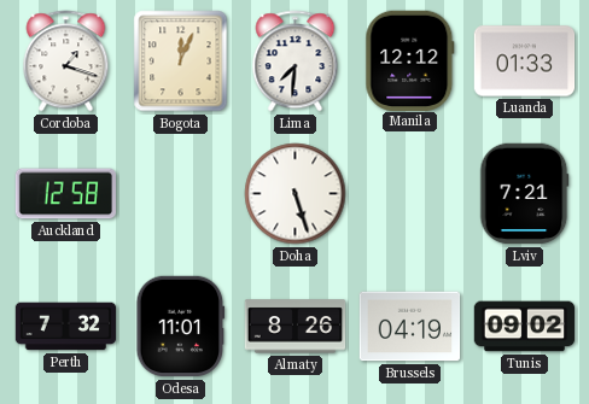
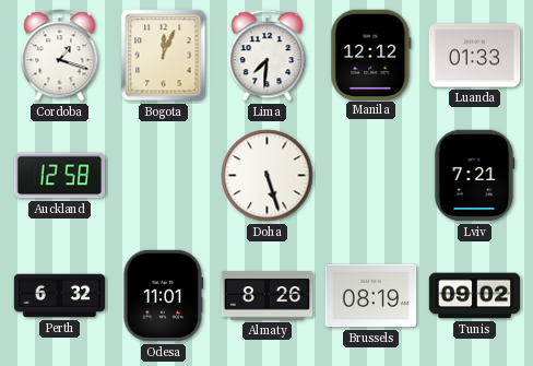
Perth: 7:32 -> 6:32 (60, 296)
Brussels: 04:19 -> 08:19 (371, 296)
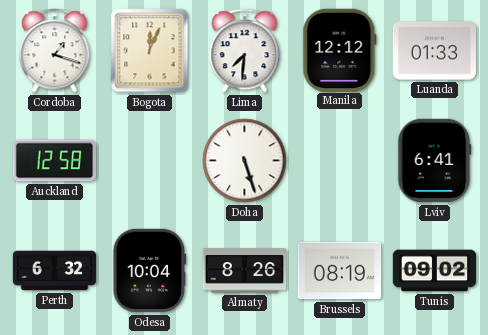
Lviv: 7:21 -> 6:41 (435, 161)
Odesa: 11:01 -> 10:04 (150, 271)
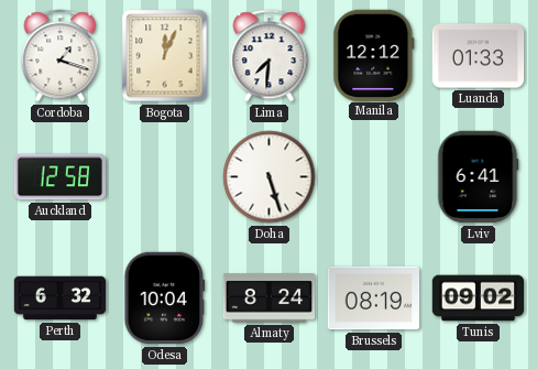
Almaty: 8:26 -> 8:24 (270, 299)
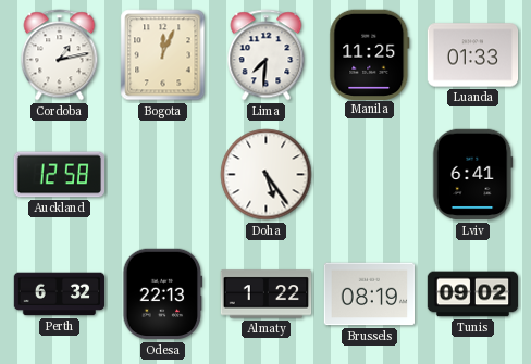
Cordoba: 1:18 -> 1:13 (60, 55)
Manila: 12:12 -> 11:25 (370, 54)
Doha: 5:27 -> 5:24 (267, 175)
Odesa: 10:04 -> 22:13 (163, 294)
Almaty: 8:24 -> 1:22 (267, 294)
